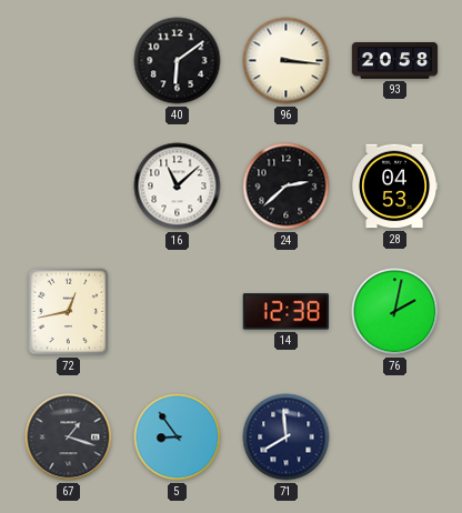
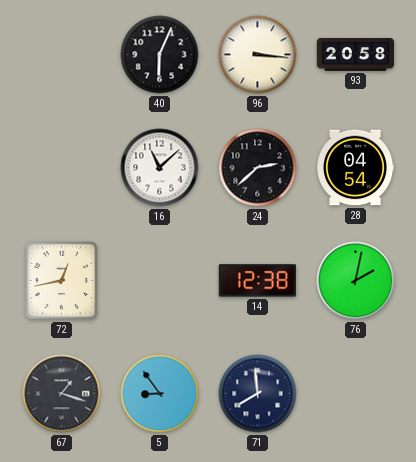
40: 6:09 -> 6:04 (160, 55)
28: 04:53 -> 04:54 (356, 168)
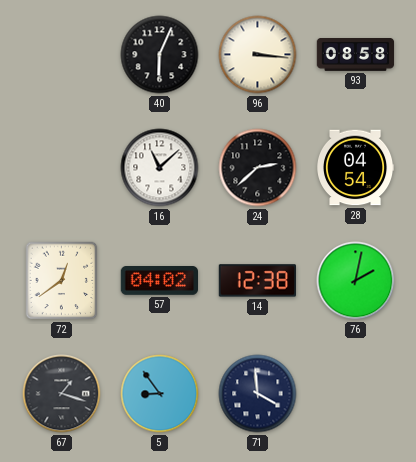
93: 20:58 -> 08:58 (356, 55)
72: 12:43 -> 12:39 (62, 281)
57: none -> 04:02 (159, 281)
71: 7:59 -> 3:59 (258, 394)
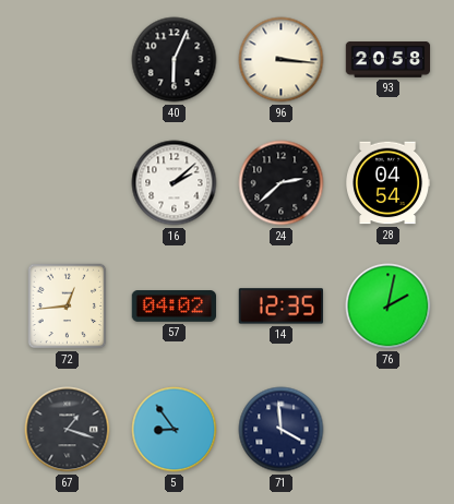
93: 08:58 -> 20:58 (389, 60)
16: 11:08 -> 2:08 (175, 183)
72: 12:39 -> 12:44 (68, 307)
14: 12:38 -> 12:35 (280, 307)
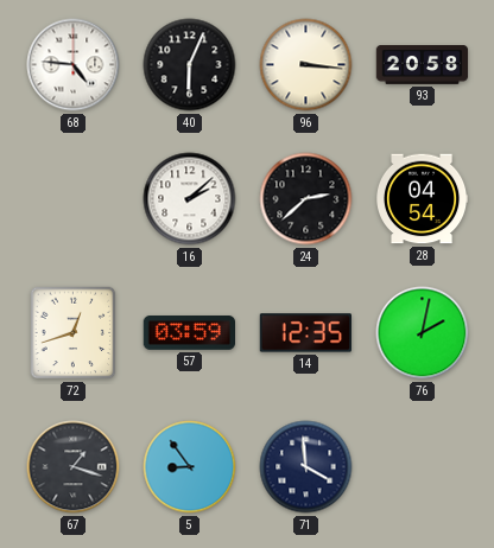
68: none -> 4:46 (74, 65)
72: 12:44 -> 12:42 (74, 333)
57: 04:02 -> 03:59 (189, 333)
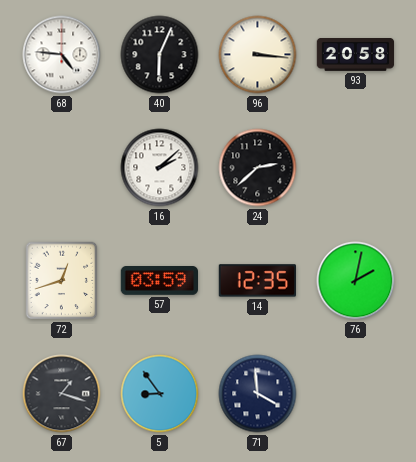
28: 04:54 -> none (423, 199)
